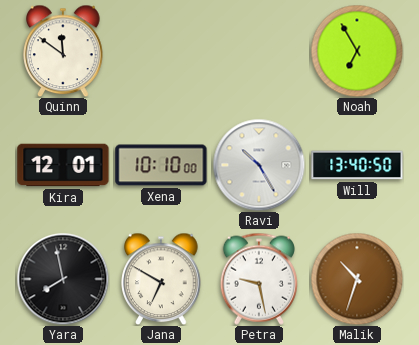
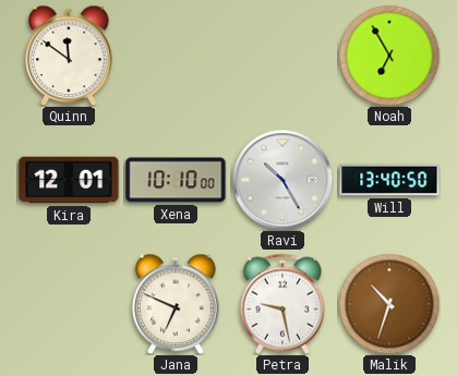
Yara: 7:58 -> none (63, 279)
Jana: 6:50 -> 6:49 (176, 304)
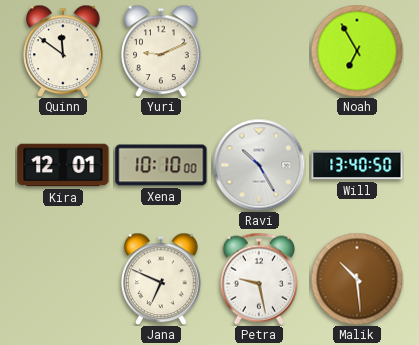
Yuri: none -> 9:11 (161, 51)
Malik: 10:33 -> 10:29 (357, 279)
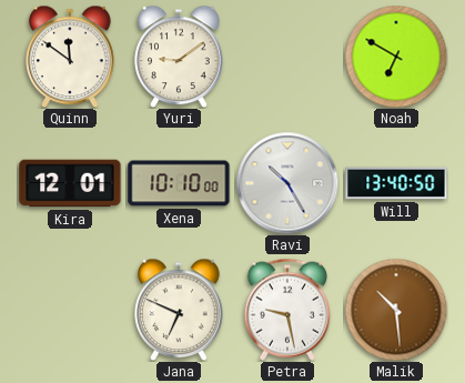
Yuri: 9:11 -> 9:09 (179, 57)
Noah: 6:55 -> 6:50 (396, 57)
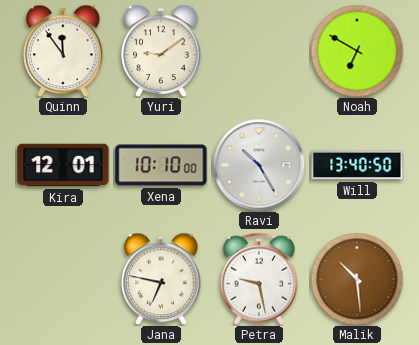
Quinn: 11:51 -> 11:54 (63, 51)
Jana: 6:49 -> 6:47 (161, 279)
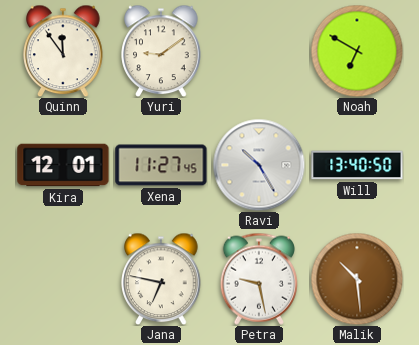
Xena: 10:10 -> 11:27 (161, 165)
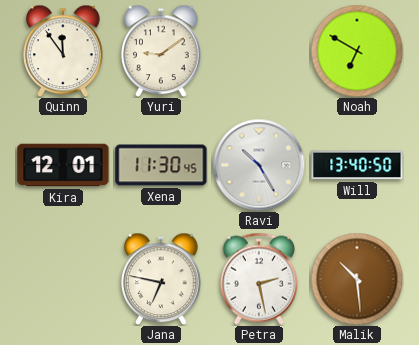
Xena: 11:27 -> 11:30 (161, 165)
Petra: 9:28 -> 2:28 (259, 279)
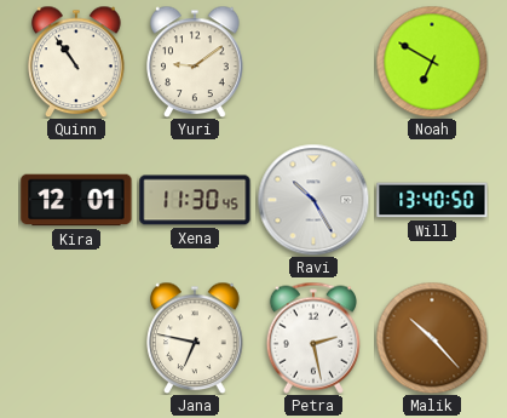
Quinn: 11:54 -> 10:54 (76, 62)
Malik: 10:29 -> 10:23 (432, 338)
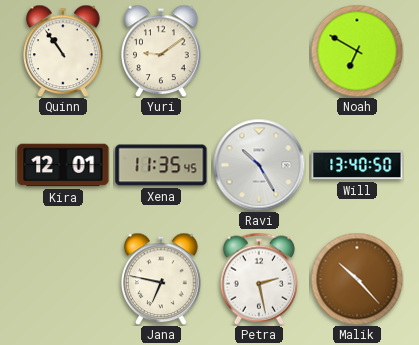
Xena: 11:30 -> 11:35 (161, 165)
